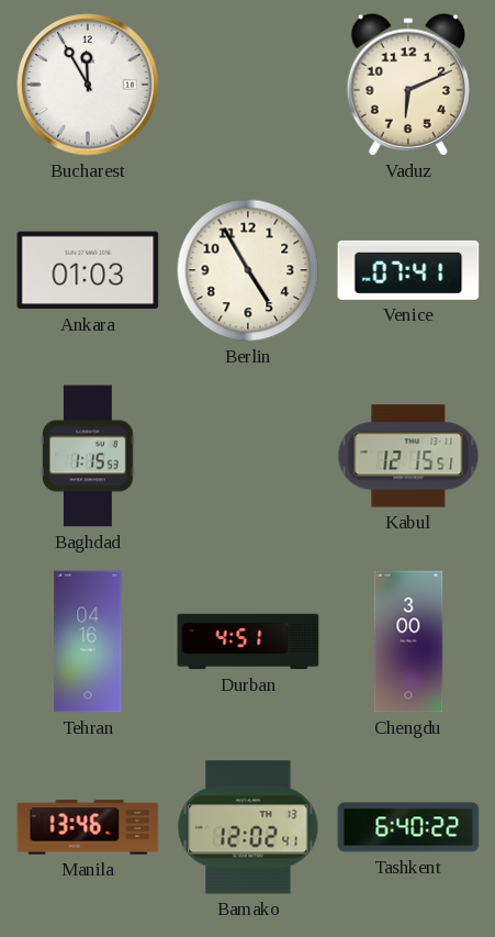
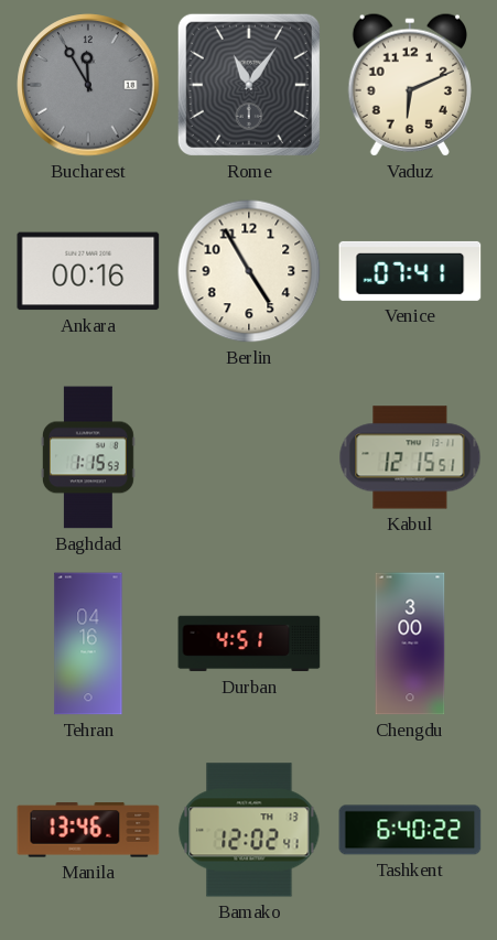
Bucharest dial: white -> grey (88, 85)
Rome: none -> 11:06 (249, 85)
Ankara: 01:03 -> 00:16 (88, 271)
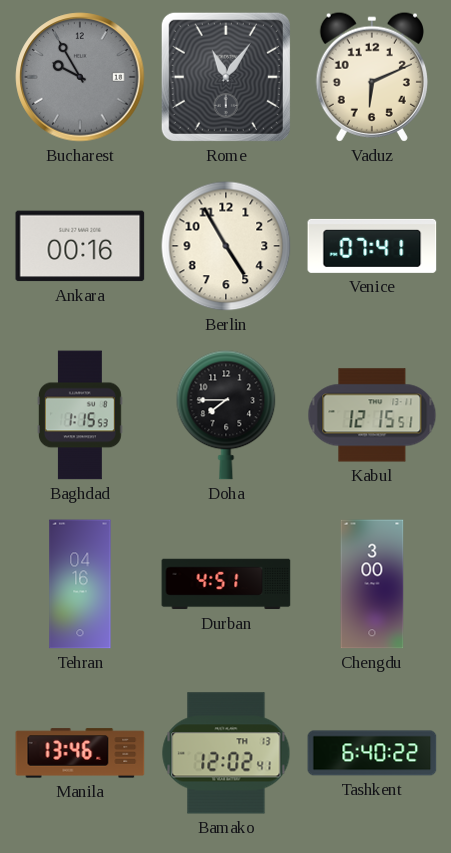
Bucharest: 11:55 -> 9:55 (80, 77)
Doha: none -> 7:45 (226, 415)
